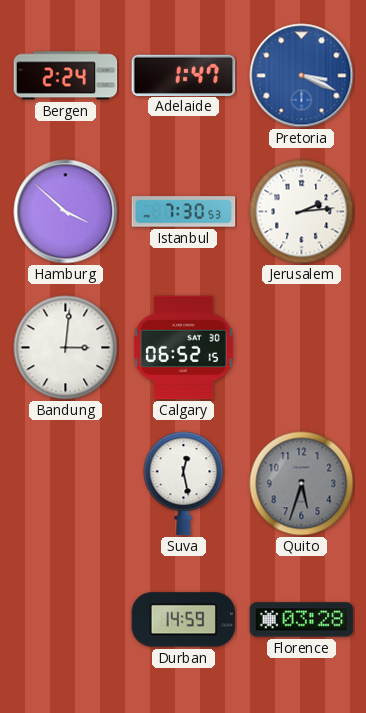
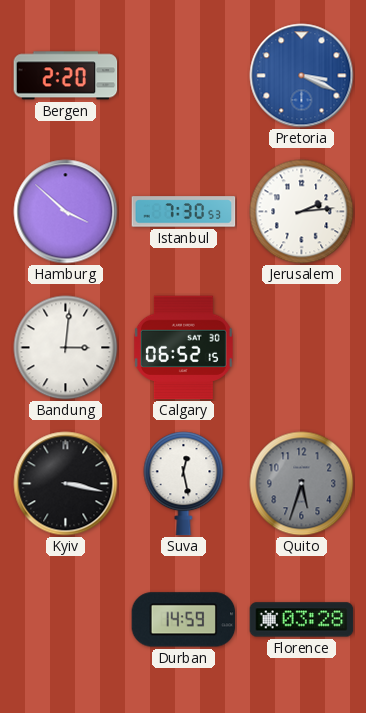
Bergen: 2:24 -> 2:20 (66, 76)
Adelaide: 1:47 -> none (184, 75)
Kyiv: none -> 3:17 (66, 484)
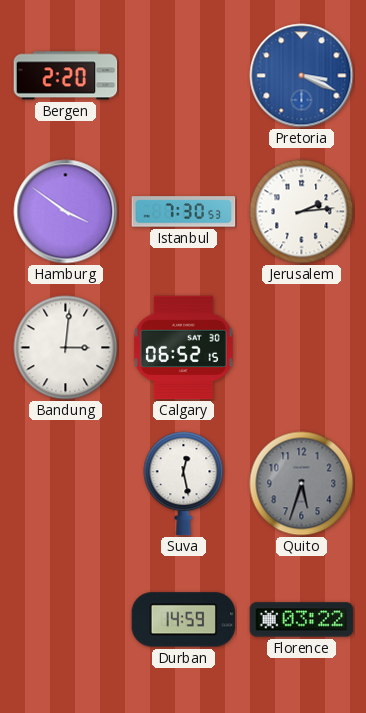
Hamburg: 3:52 -> 3:51 (66, 212)
Kyiv: 3:17 -> none (66, 484)
Florence: 03:28 -> 03:22 (302, 620)
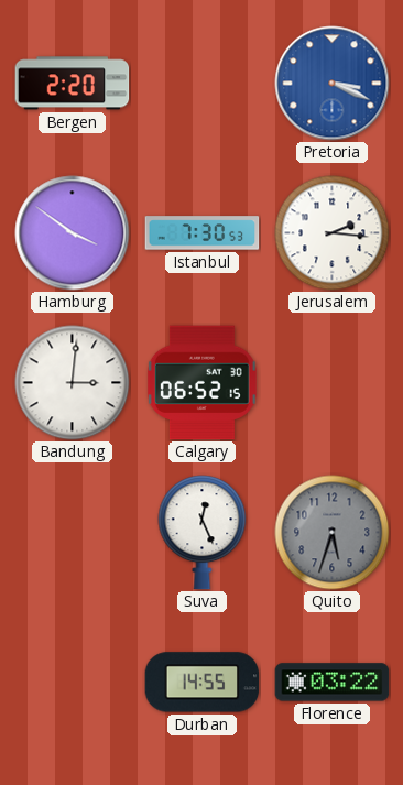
Jerusalem: 2:14 -> 2:16 (333, 233)
Suva: 12:28 -> 12:26 (203, 533)
Durban: 14:59 -> 14:55 (203, 683)
